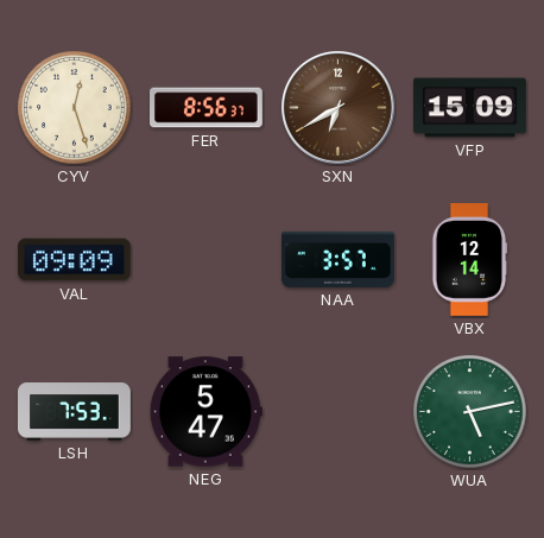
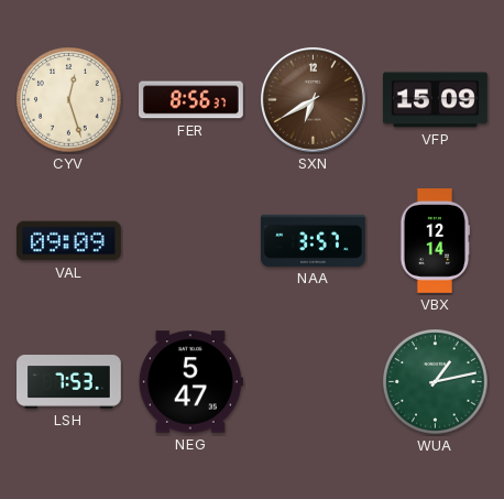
WUA: 5:13 -> 1:13 (436, 382)
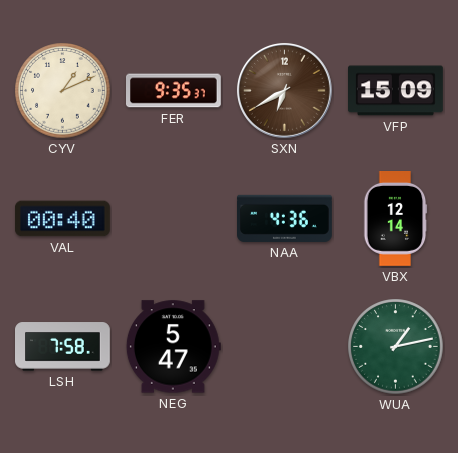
CYV: 12:27 -> 1:11 (63, 91)
FER: 8:56 -> 9:35 (174, 91)
VAL: 09:09 -> 00:40 (63, 219)
NAA: 3:57 -> 4:36 (285, 218)
LSH: 7:53 -> 7:58 (63, 347)
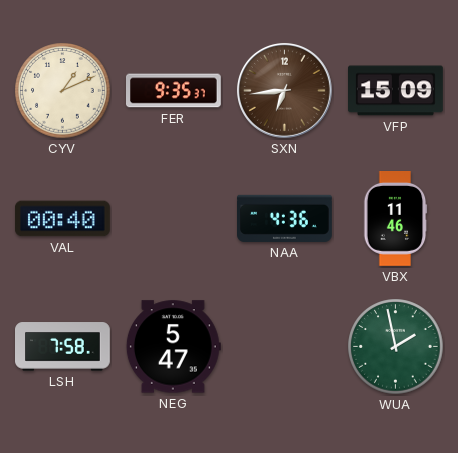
SXN: 6:40 -> 6:44 (284, 90)
VBX: 12:14 -> 11:46 (395, 219)
WUA: 1:13 -> 1:58 (396, 347)
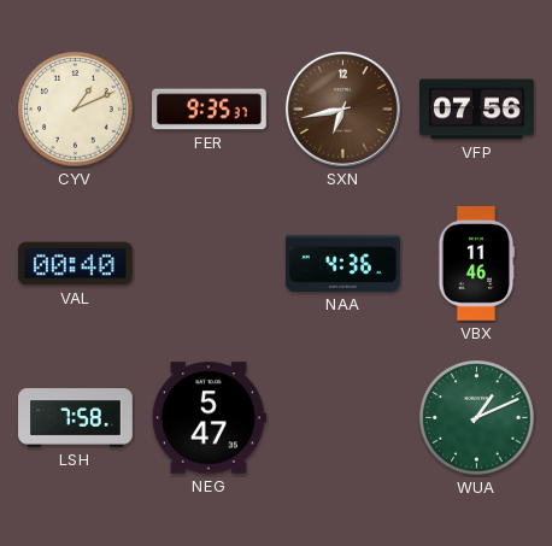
SXN: 6:44 -> 6:43 (342, 108)
VFP: 15:09 -> 07:56 (477, 110)
WUA: 1:58 -> 1:11 (477, 418)
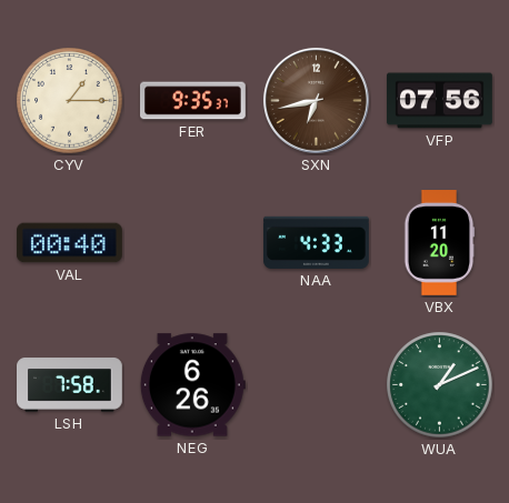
CYV: 1:11 -> 1:15 (70, 101)
NAA: 4:36 -> 4:33 (317, 242)
VBX: 11:46 -> 11:20 (439, 243)
NEG: 5:47 -> 6:26 (192, 385)
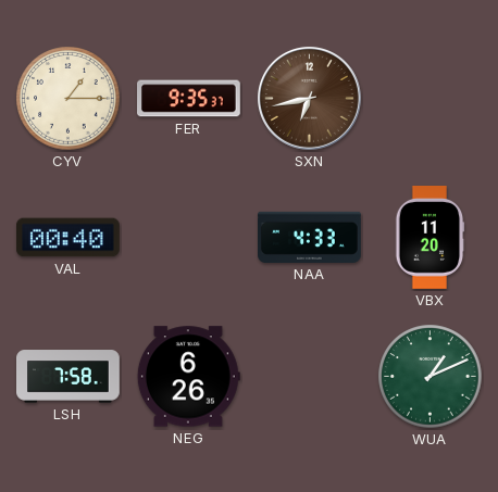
VFP: 07:56 -> none (440, 101)
